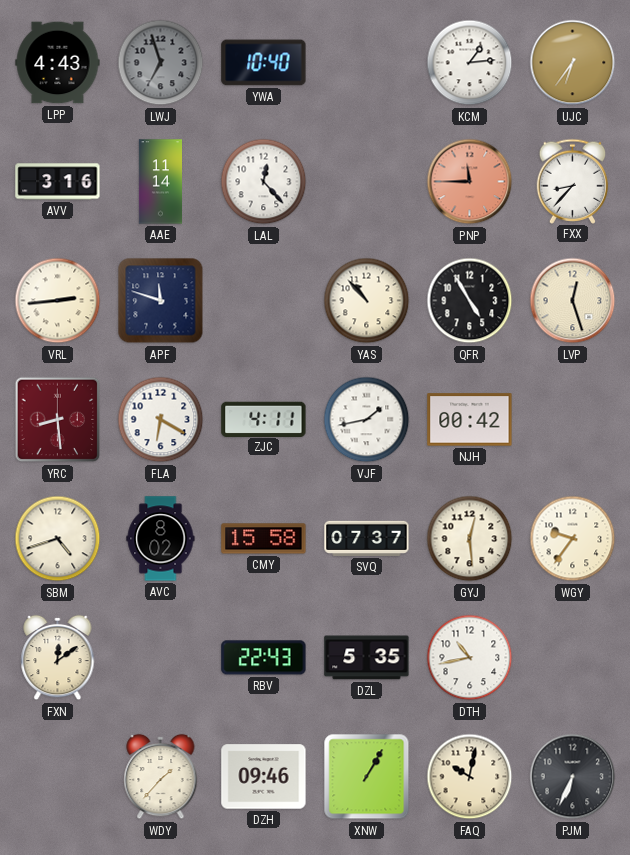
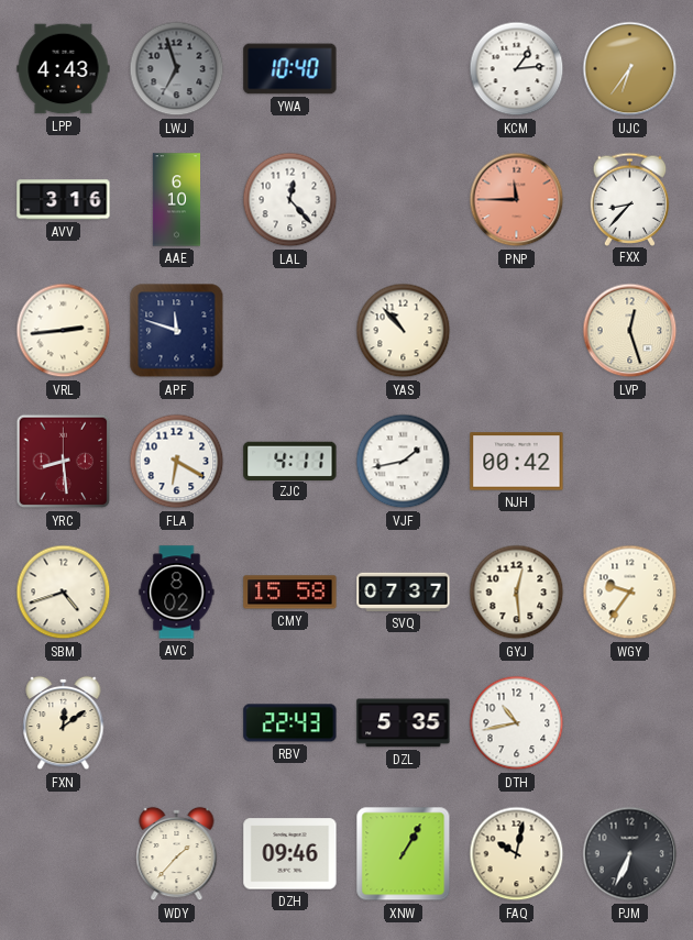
AAE: 11:14 -> 6:10 (176, 200)
QFR: 4:55 -> none (470, 301)
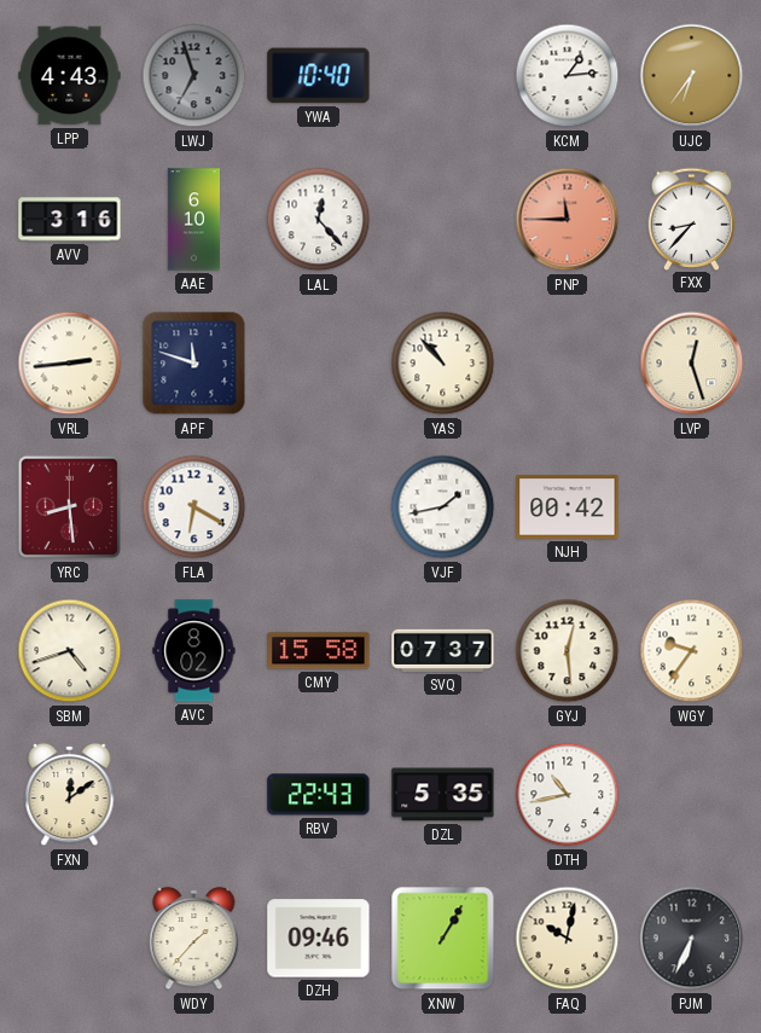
ZJC: 4:11 -> none (290, 461)
